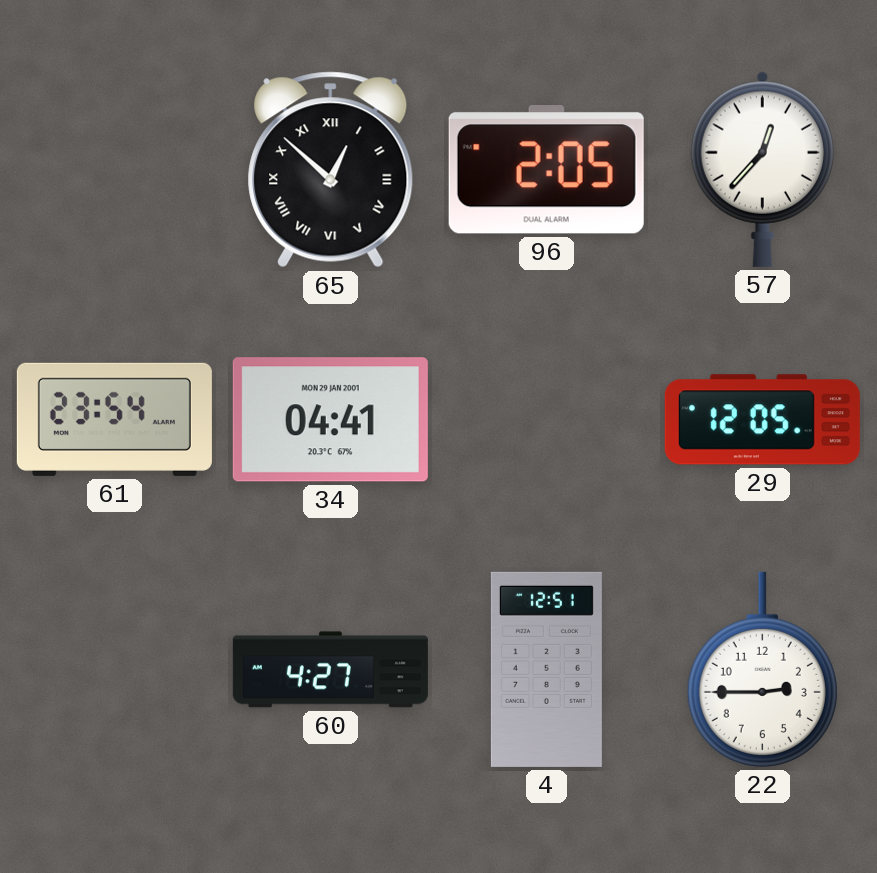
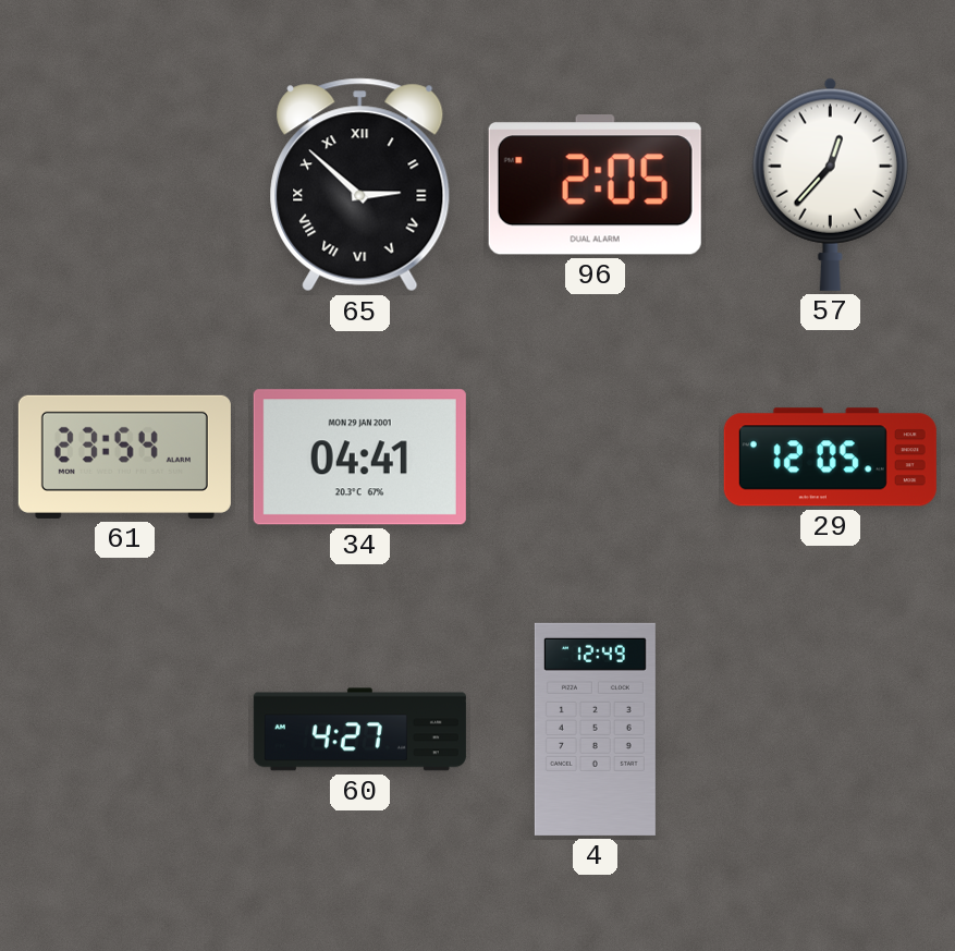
65: 12:52 -> 2:52 (360, 185)
4: 12:51 -> 12:49 (595, 729)
22: 2:45 -> none (762, 669)
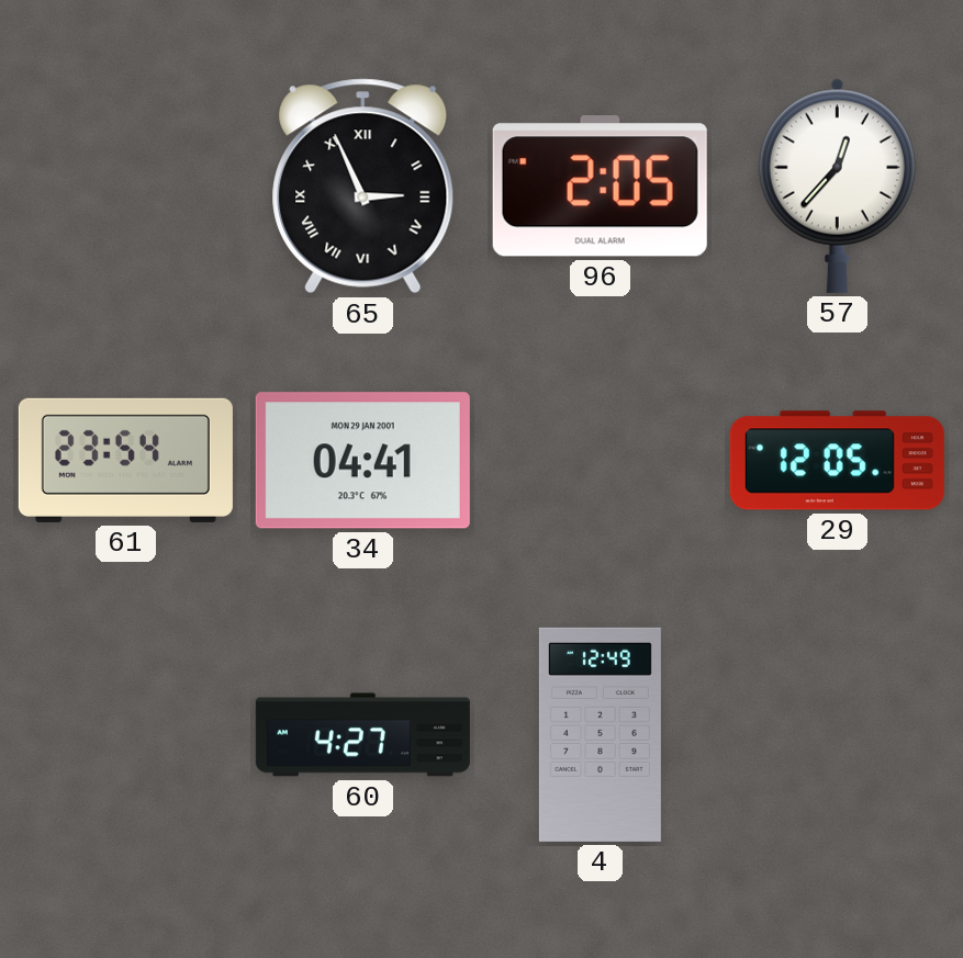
65: 2:52 -> 2:56 (363, 187)
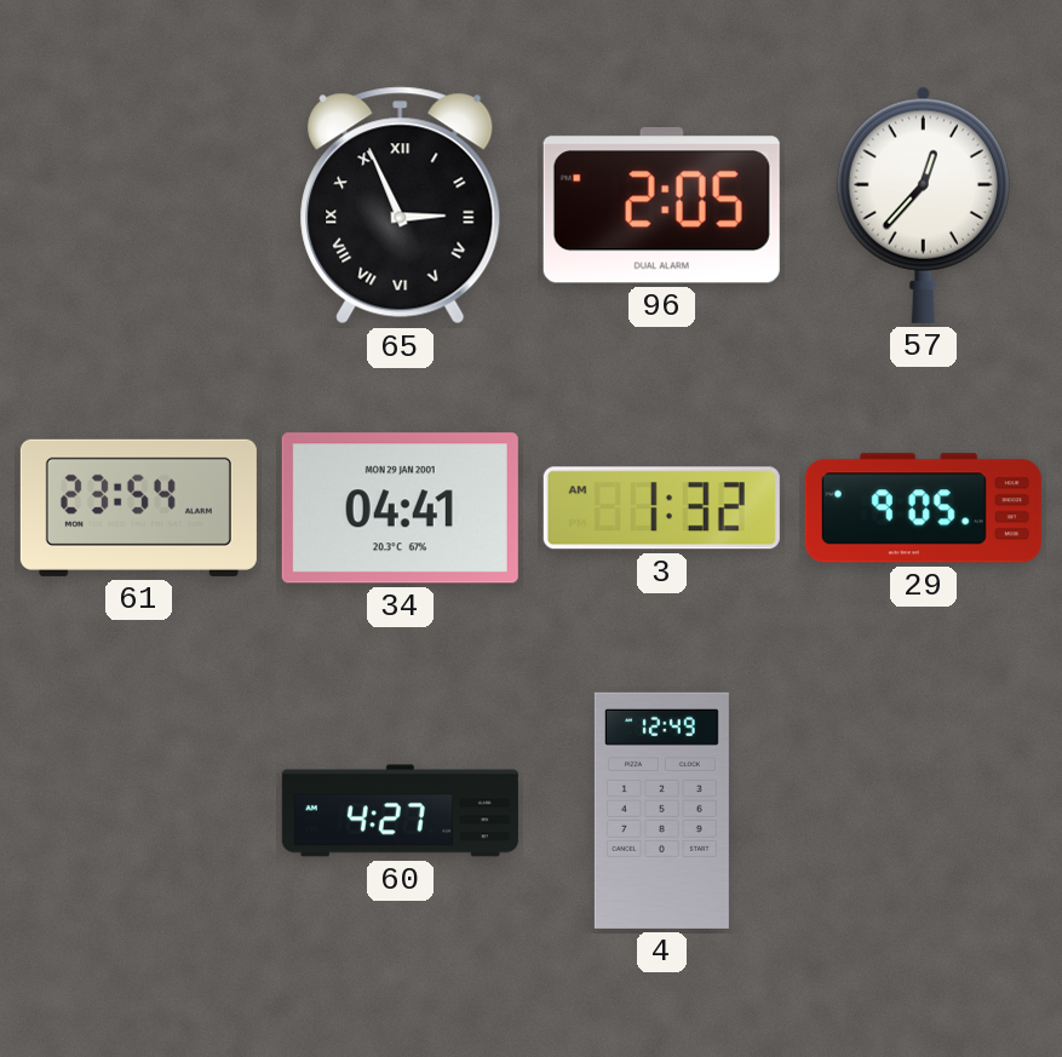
3: none -> 1:32 (661, 509)
29: 12:05 -> 9:05 (923, 509)
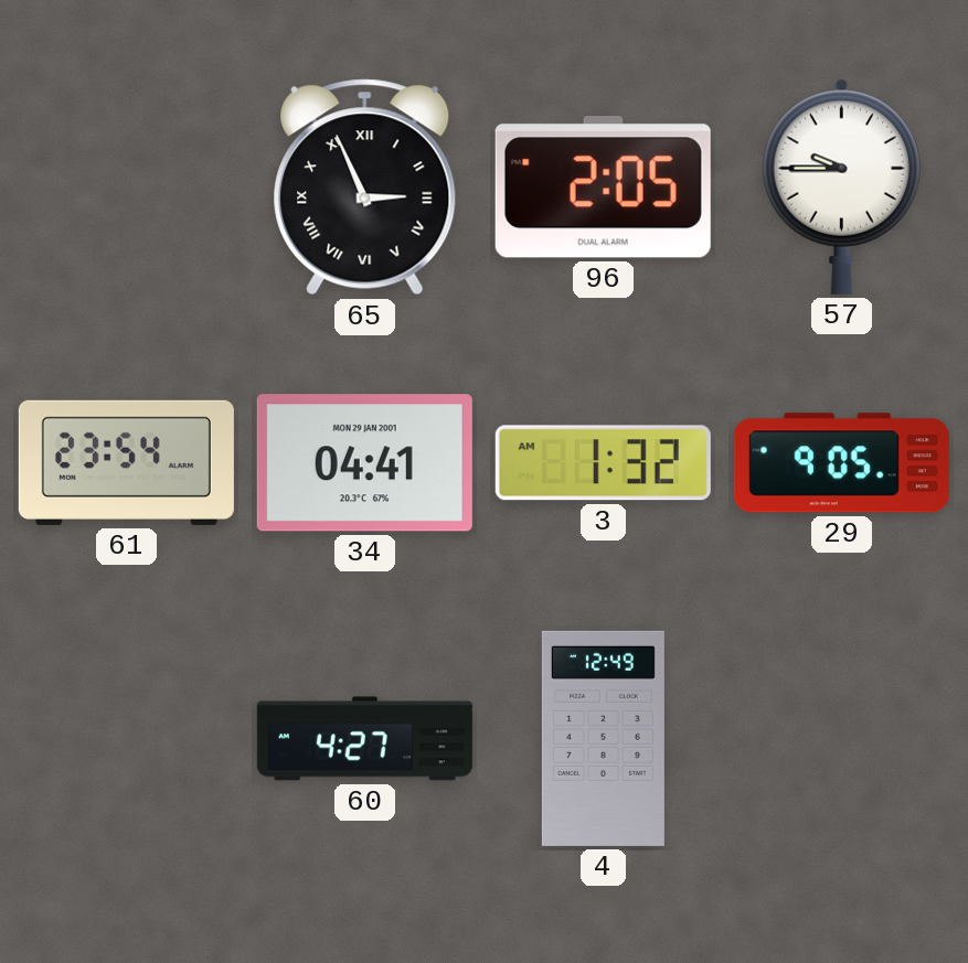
57: 12:37 -> 9:45 (841, 186)
